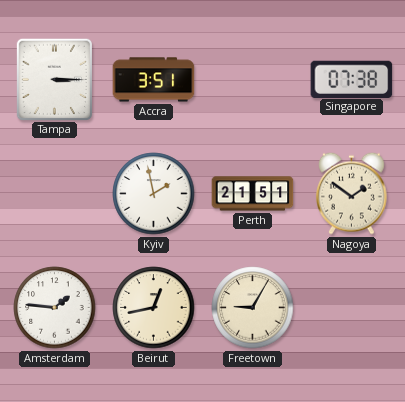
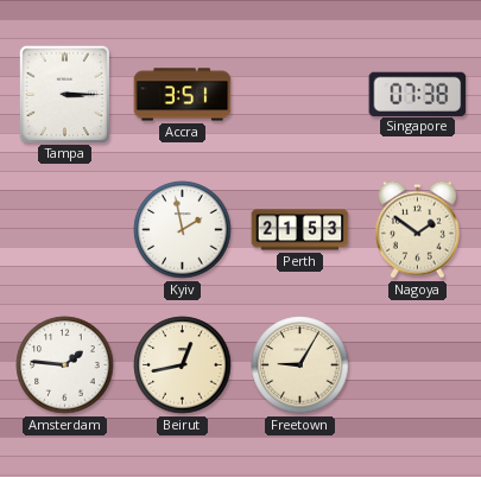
Perth: 21:51 -> 21:53 (300, 230)
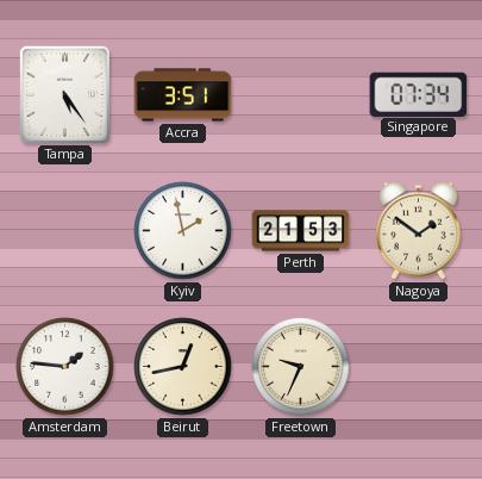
Tampa: 3:15 -> 5:24 (64, 94)
Singapore: 07:38 -> 07:34 (419, 94)
Freetown: 9:05 -> 9:34 (301, 367)
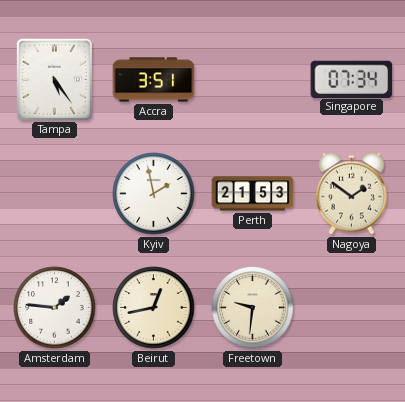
Freetown: 9:34 -> 9:31 (253, 308)
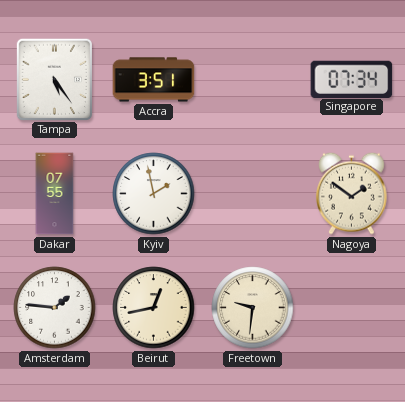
Dakar: none -> 07:55 (55, 194)
Perth: 21:53 -> none (253, 194)
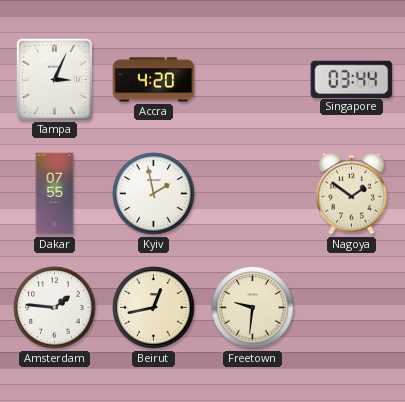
Tampa: 5:24 -> 3:04 (54, 79)
Accra: 3:51 -> 4:20 (154, 80)
Singapore: 07:34 -> 03:44 (352, 79)
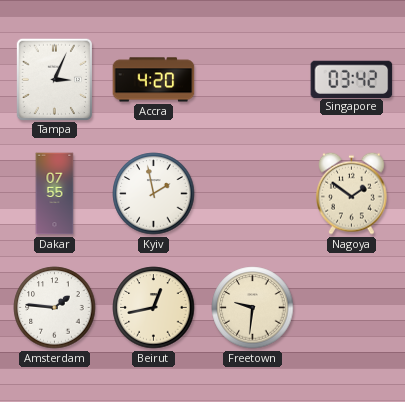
Singapore: 03:44 -> 03:42 (352, 79)
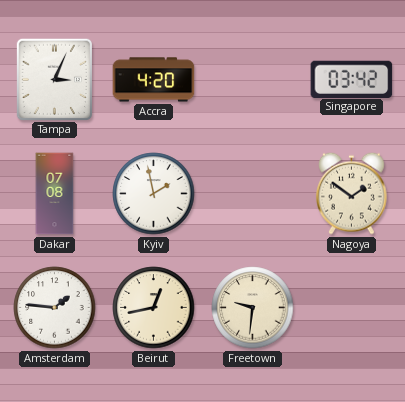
Dakar: 07:55 -> 07:08 (55, 194)
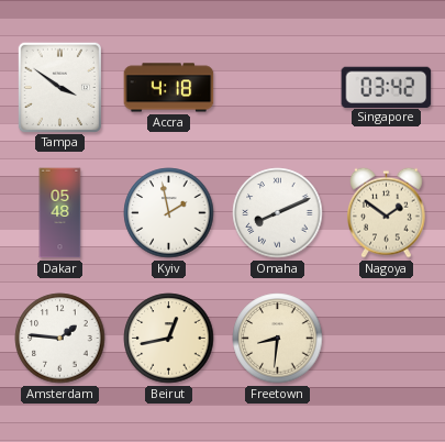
Tampa: 3:04 -> 3:51 (59, 87)
Accra: 4:20 -> 4:18 (169, 88)
Dakar: 07:08 -> 05:48 (60, 213)
Omaha: none -> 8:11 (278, 213)
Freetown: 9:31 -> 8:31 (278, 339)
